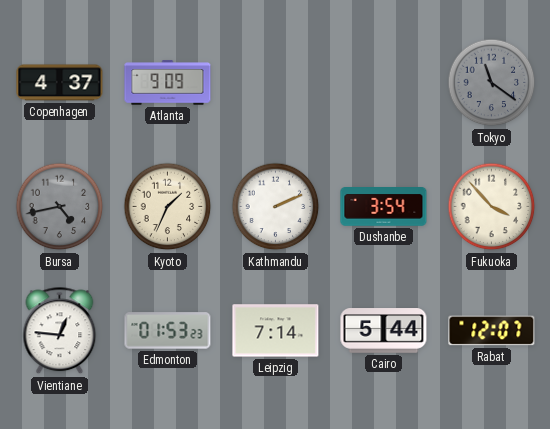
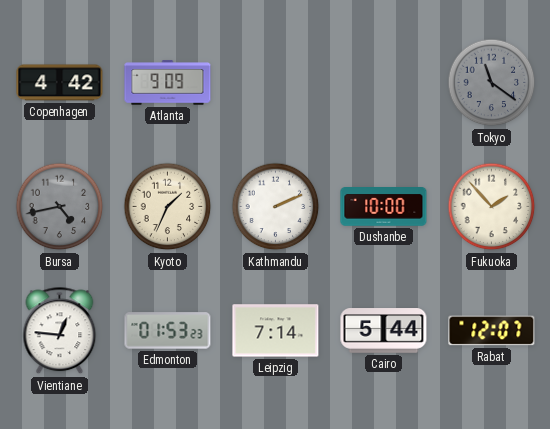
Copenhagen: 4:37 -> 4:42 (60, 83)
Dushanbe: 3:54 -> 10:00 (384, 207)
Fukuoka: 3:53 -> 1:53 (492, 207)
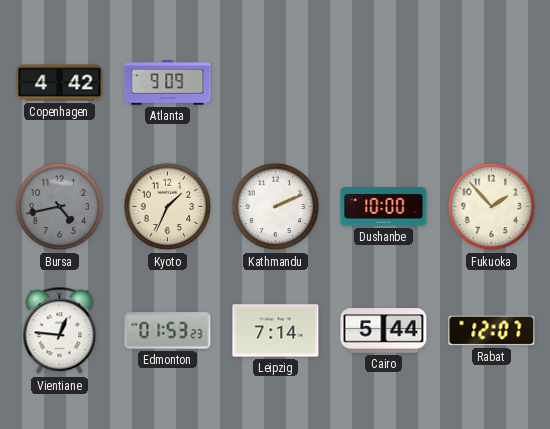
Tokyo: 11:21 -> none (492, 83)
